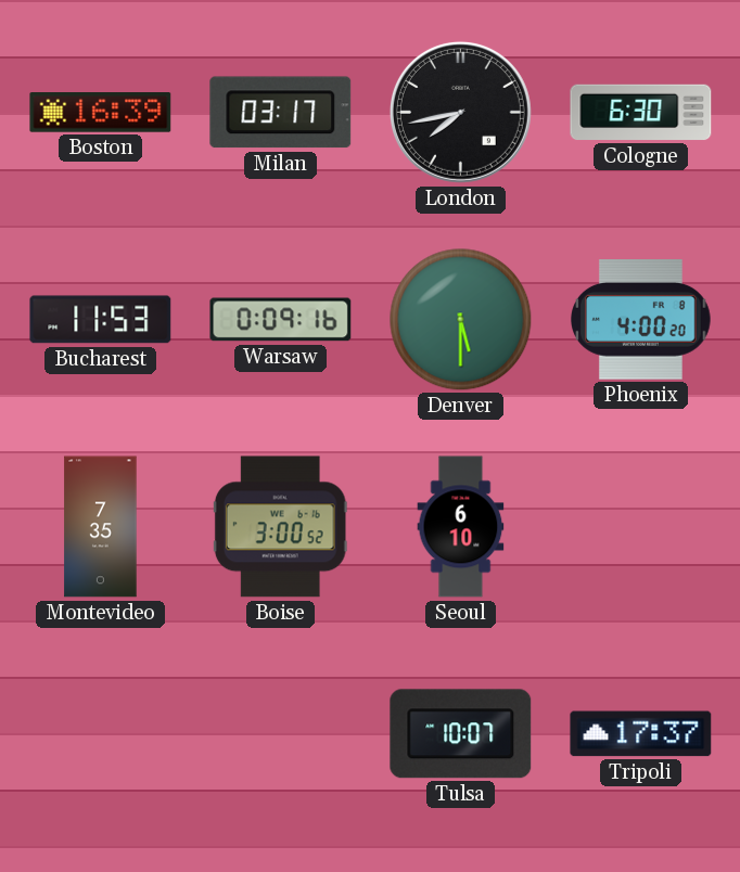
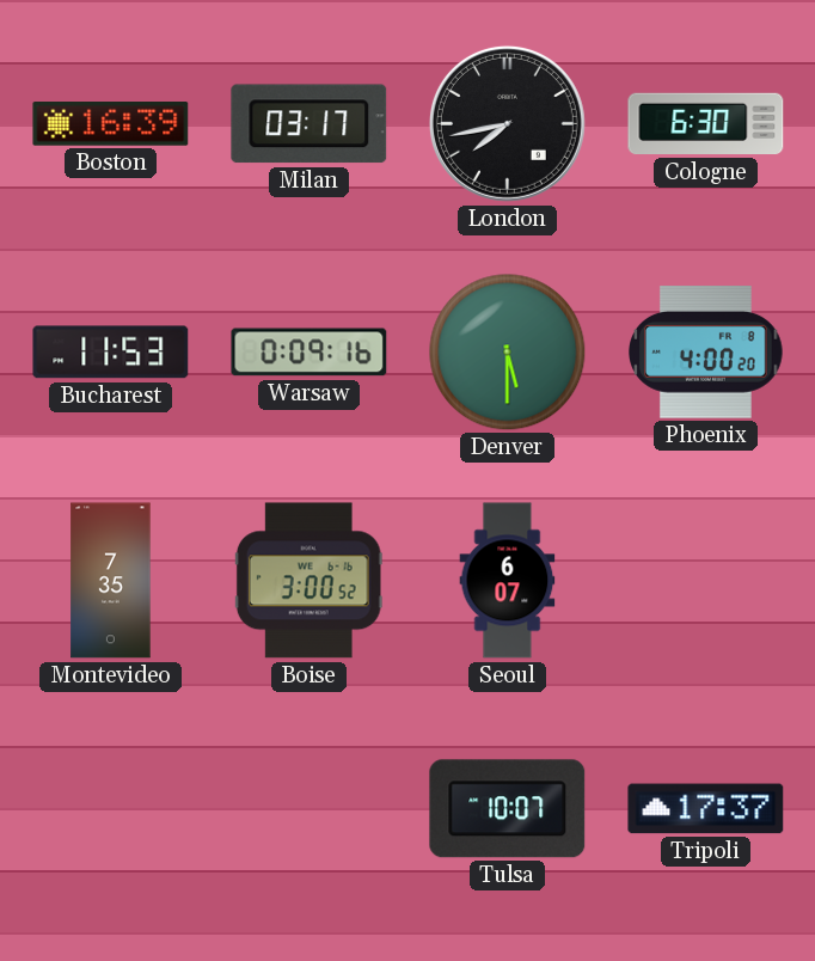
Seoul: 6:10 -> 6:07 (508, 581)
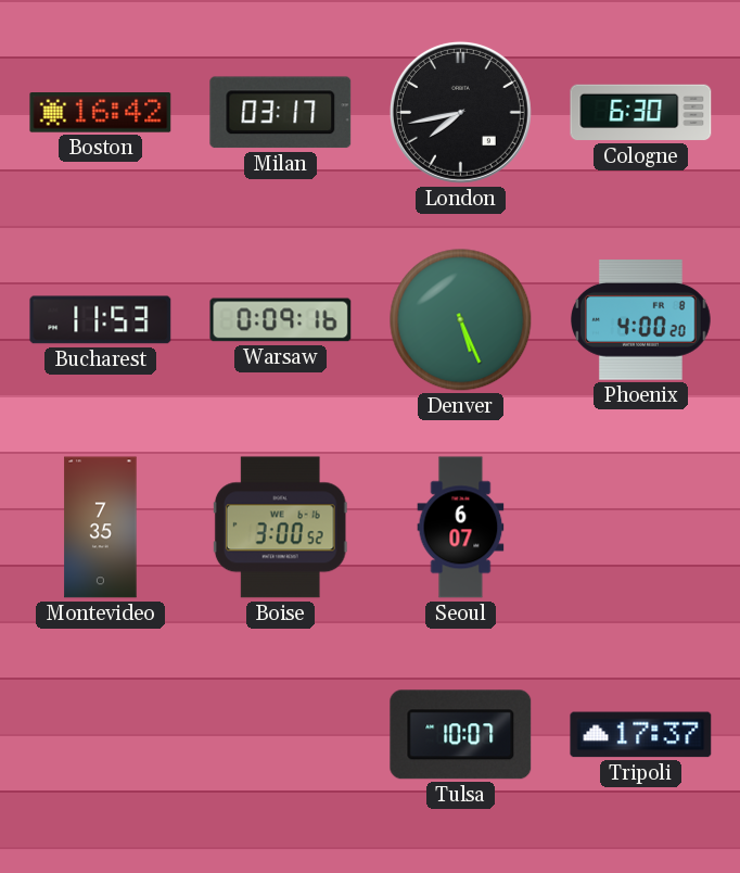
Boston: 16:39 -> 16:42 (101, 113)
Denver: 5:30 -> 5:26 (461, 320)
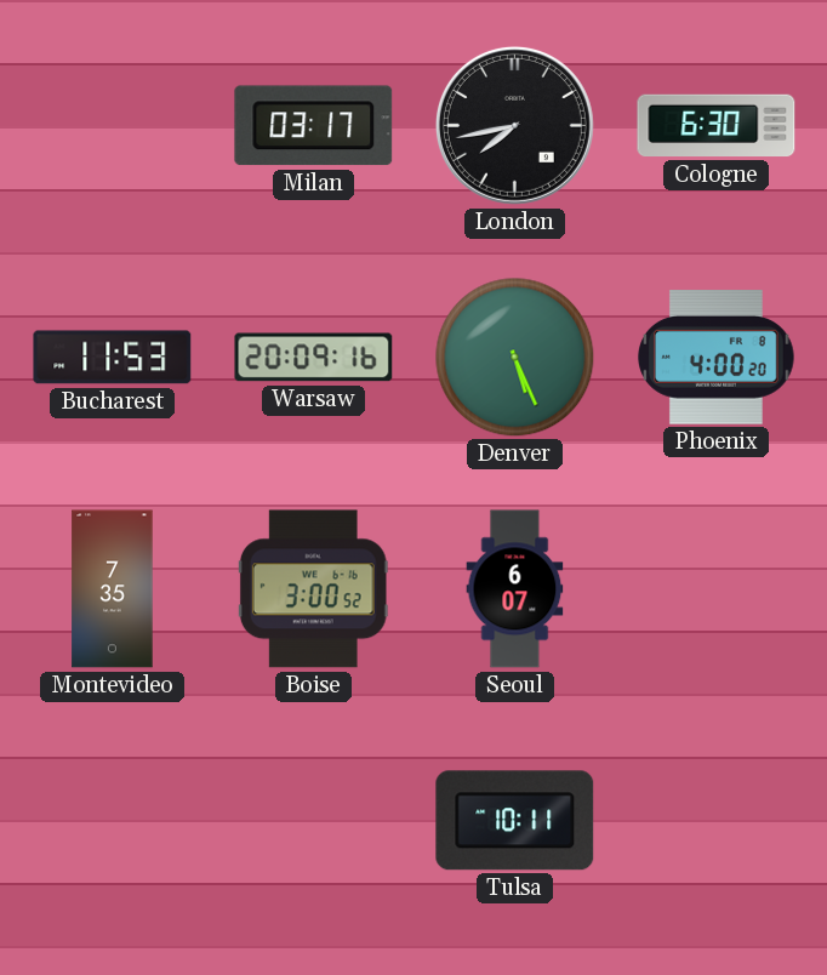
Boston: 16:42 -> none (101, 113)
Warsaw: 0:09 -> 20:09 (314, 358)
Tulsa: 10:07 -> 10:11 (515, 821)
Tripoli: 17:37 -> none (641, 735)
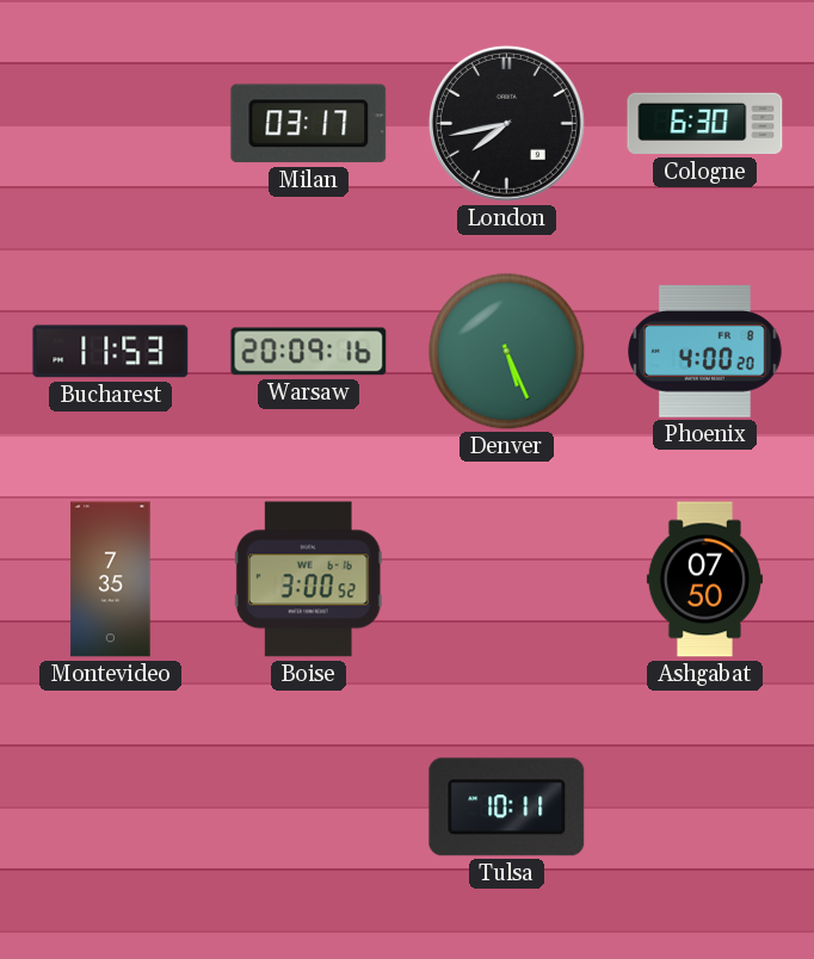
Seoul: 6:07 -> none (515, 589)
Ashgabat: none -> 07:50 (704, 580)
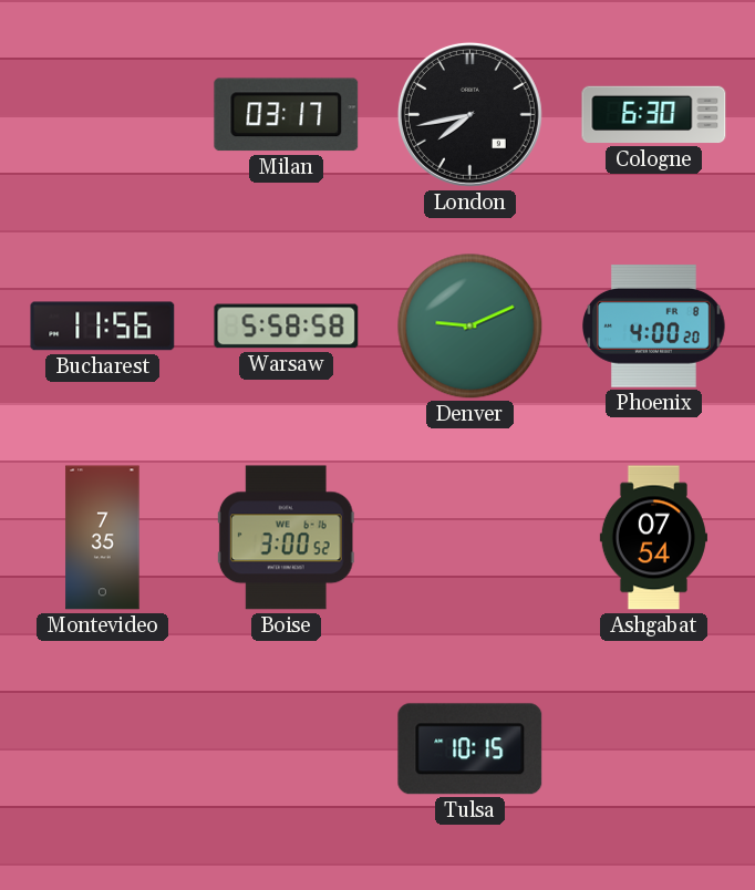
Bucharest: 11:53 -> 11:56 (103, 327)
Warsaw: 20:09 -> 5:58 (287, 327)
Denver: 5:26 -> 9:11 (470, 327)
Ashgabat: 07:50 -> 07:54 (653, 538)
Tulsa: 10:11 -> 10:15 (470, 749)
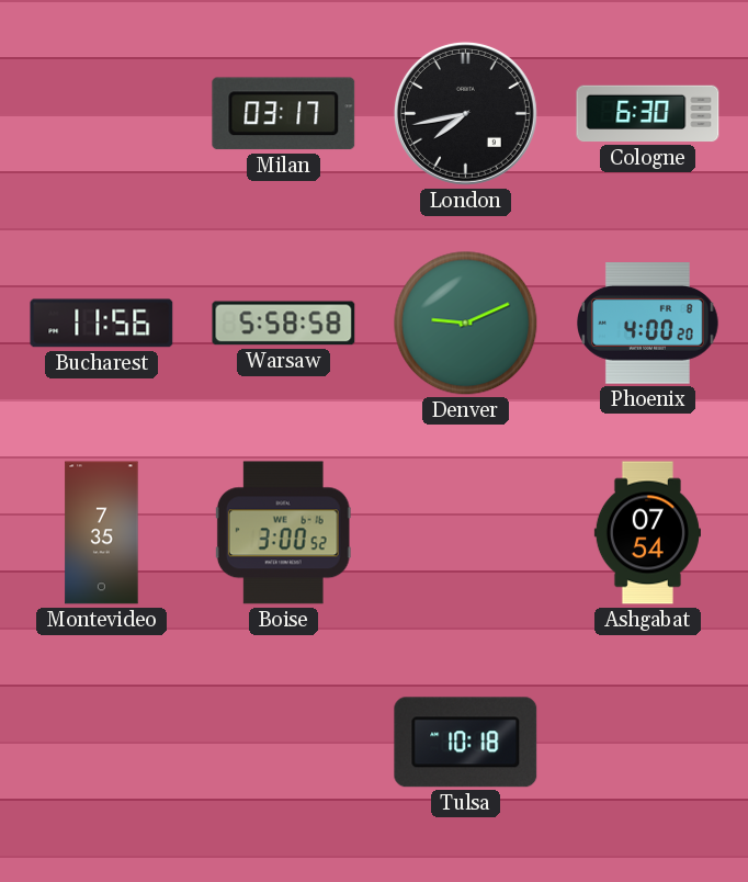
Tulsa: 10:15 -> 10:18 (466, 743)
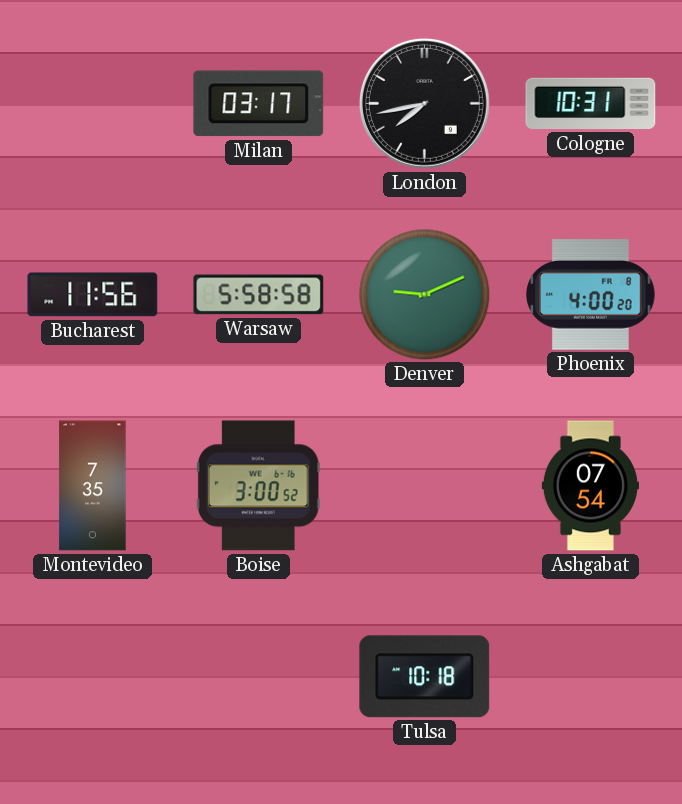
Cologne: 6:30 -> 10:31 (591, 104)
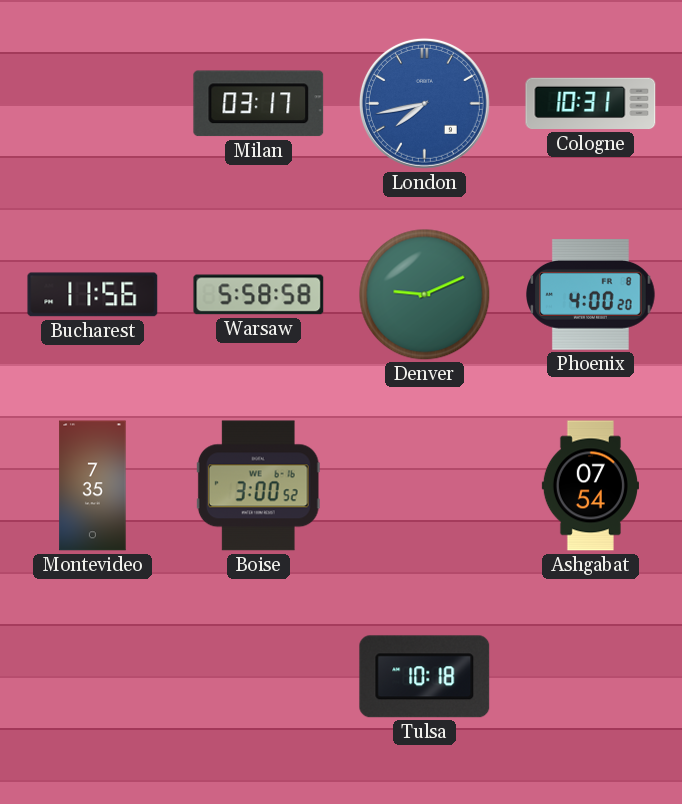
London dial: black -> blue (424, 103)
